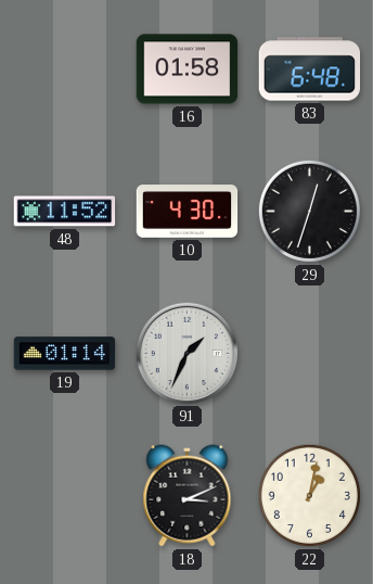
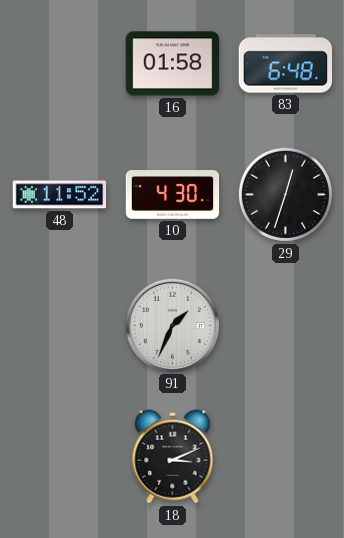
19: 01:14 -> none (65, 354)
22: 1:02 -> none (309, 495)
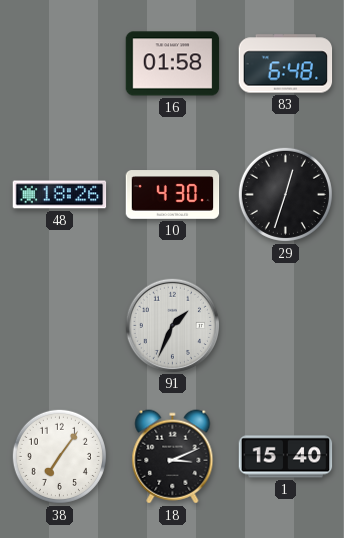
48: 11:52 -> 18:26 (60, 195)
38: none -> 7:06 (59, 456)
1: none -> 15:40 (286, 457)
